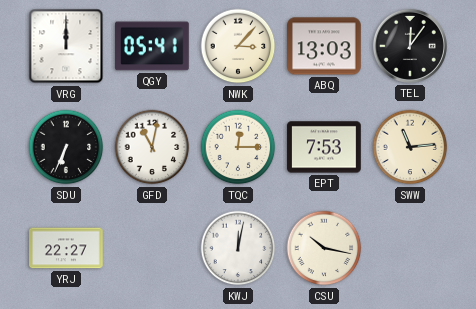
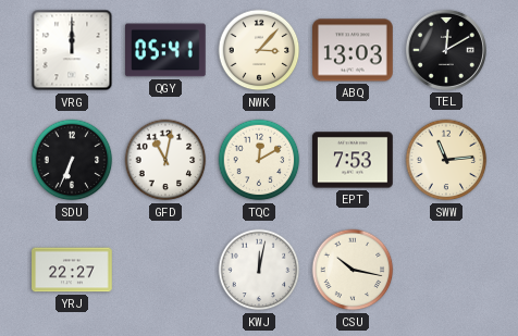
TEL: 12:06 -> 12:10 (446, 50)
TQC: 12:15 -> 12:10 (259, 160)
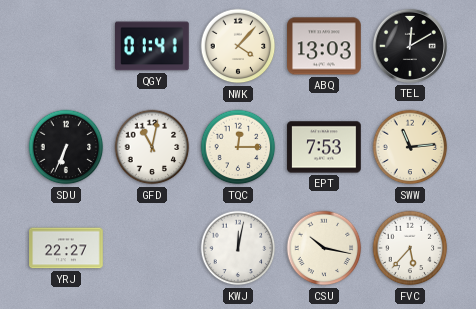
VRG: 12:00 -> none (72, 50)
QGY: 05:41 -> 01:41 (153, 46)
NWK: 3:07 -> 4:07 (238, 46)
TQC: 12:10 -> 12:15 (238, 147)
FVC: none -> 5:37 (410, 248)
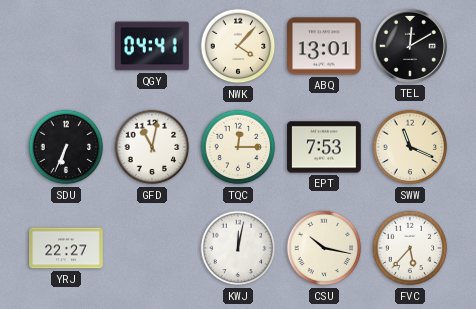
QGY: 01:41 -> 04:41 (153, 46)
ABQ: 13:03 -> 13:01 (324, 46)
SWW: 11:14 -> 11:19 (410, 147)
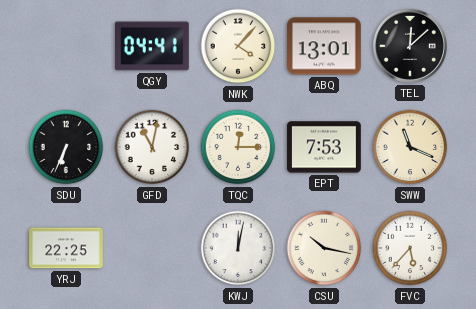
TEL: 12:10 -> 12:08 (410, 46)
YRJ: 22:27 -> 22:25 (66, 248)
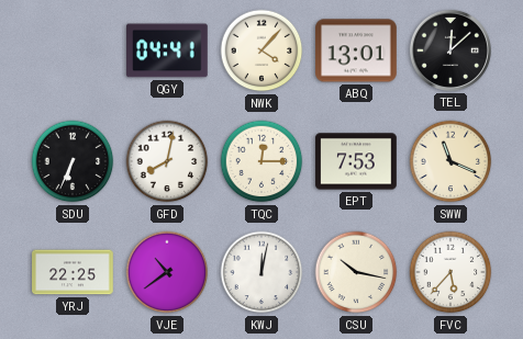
GFD: 11:02 -> 8:02 (167, 161)
VJE: none -> 10:39 (167, 272)
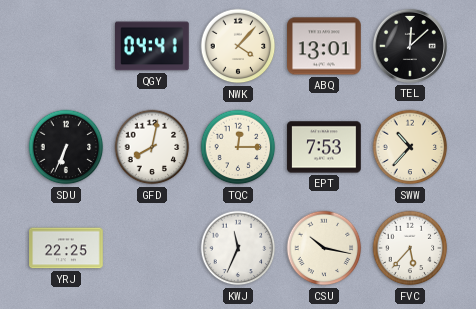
SWW: 11:19 -> 10:37 (410, 147)
VJE: 10:39 -> none (167, 272)
KWJ: 12:02 -> 11:34 (238, 248)
